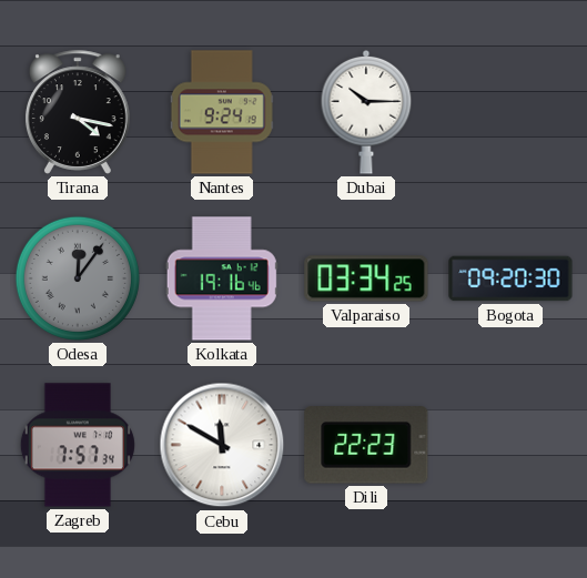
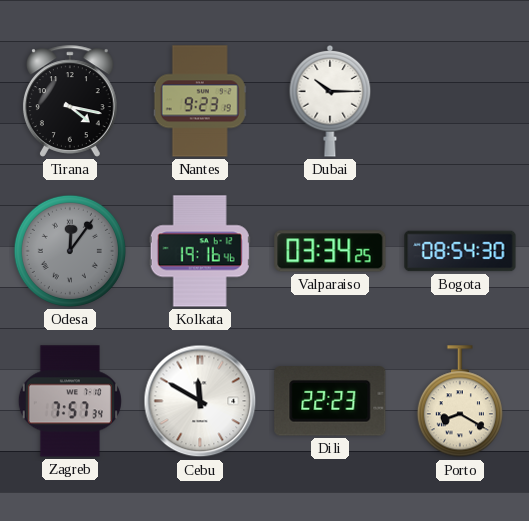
Nantes: 9:24 -> 9:23 (200, 101)
Bogota: 09:20 -> 08:54 (460, 251)
Porto: none -> 8:20 (460, 402)
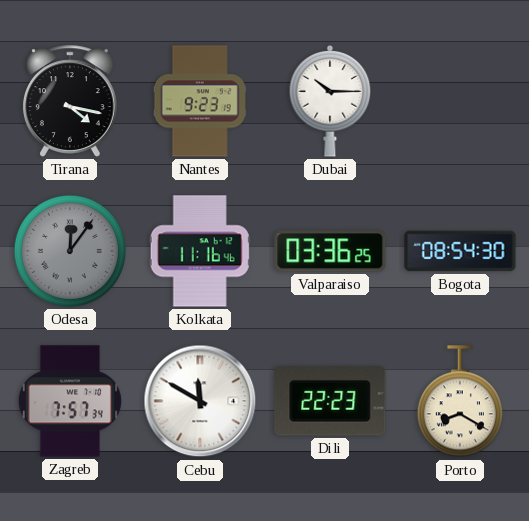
Kolkata: 19:16 -> 11:16 (200, 251)
Valparaiso: 03:34 -> 03:36 (330, 251)
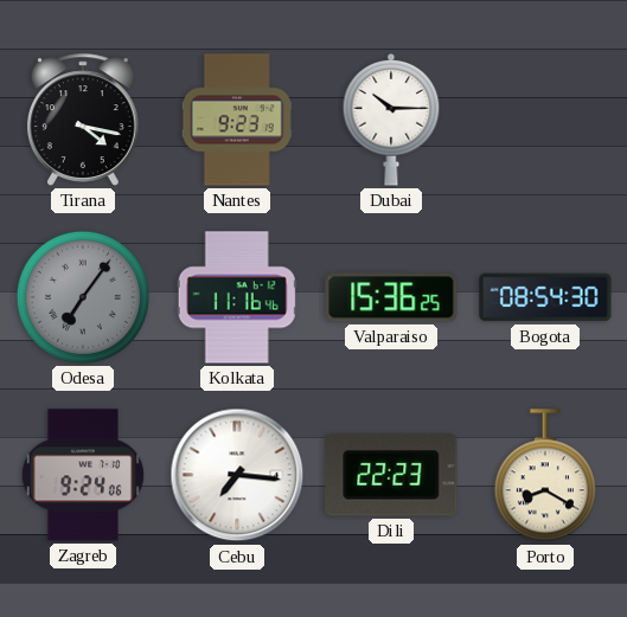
Odesa: 12:06 -> 7:06 (83, 297)
Valparaiso: 03:36 -> 15:36 (391, 297)
Zagreb: 7:57 -> 9:24 (83, 475)
Cebu: 11:50 -> 7:16 (237, 475)
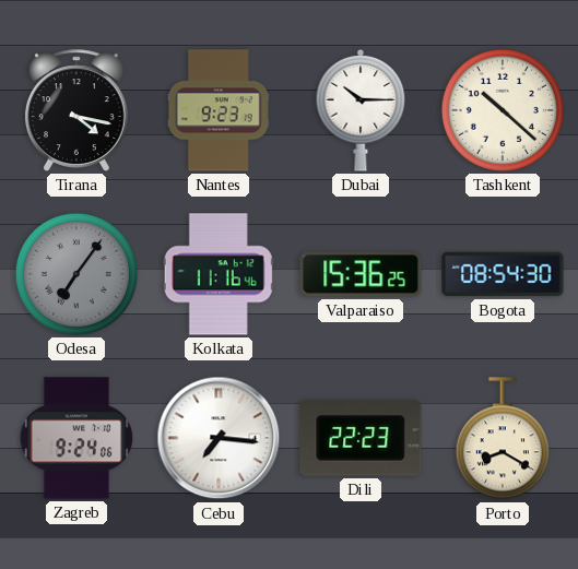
Tashkent: none -> 10:22 (503, 110)
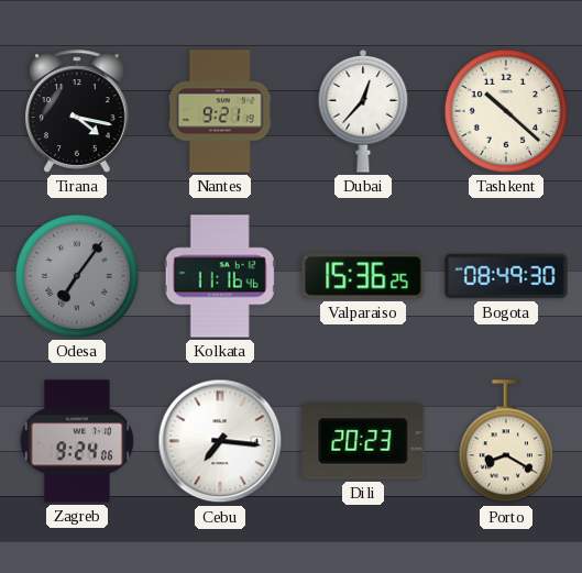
Nantes: 9:23 -> 9:21 (220, 111)
Dubai: 10:15 -> 12:37 (363, 111)
Bogota: 08:54 -> 08:49 (506, 276)
Dili: 22:23 -> 20:23 (363, 441)
